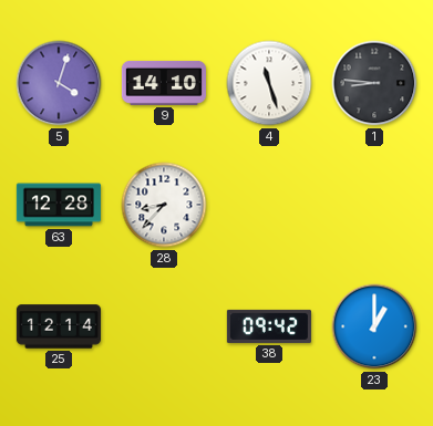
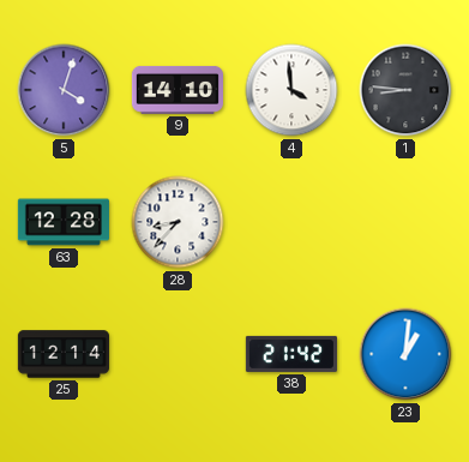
4: 11:27 -> 3:59 (291, 90)
38: 09:42 -> 21:42 (291, 354)
23: 1:00 -> 1:01 (405, 354)
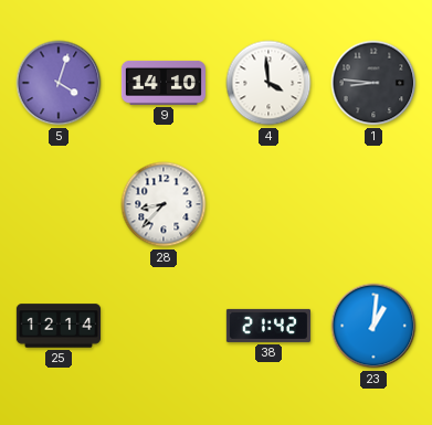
63: 12:28 -> none (64, 222)
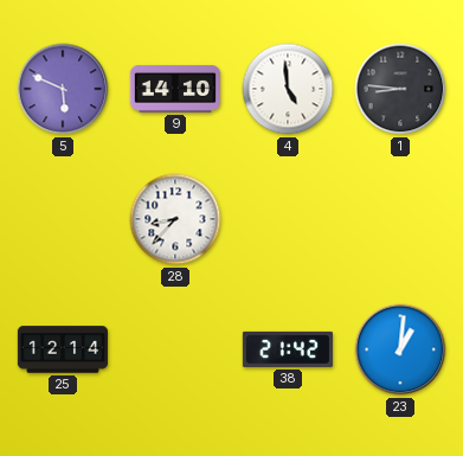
5: 4:03 -> 5:49 (63, 89)
4: 3:59 -> 4:59 (288, 89)
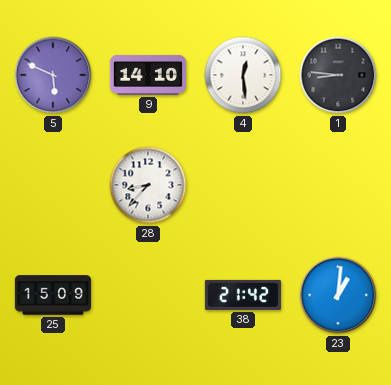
4: 4:59 -> 12:29 (243, 75)
25: 12:14 -> 15:09 (52, 295)
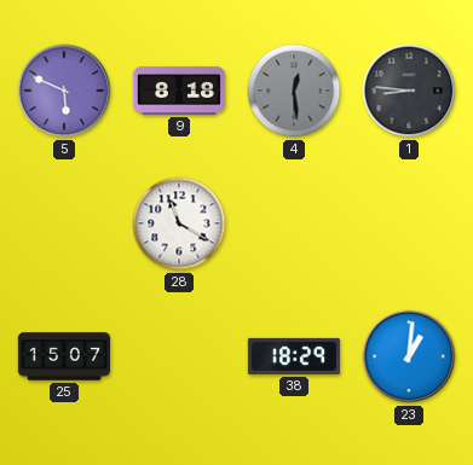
9: 14:10 -> 8:18 (178, 91)
4 dial: white -> grey (294, 91)
28: 8:37 -> 11:20 (179, 223)
25: 15:09 -> 15:07 (63, 356)
38: 21:42 -> 18:29 (294, 356)
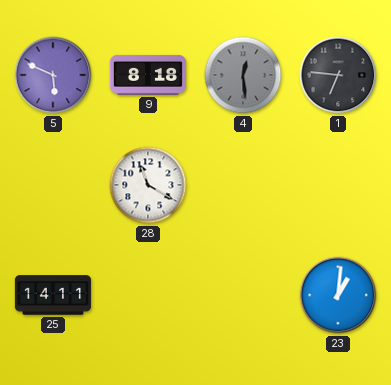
1: 8:46 -> 6:46 (338, 75)
25: 15:07 -> 14:11 (52, 295)
38: 18:29 -> none (294, 356)
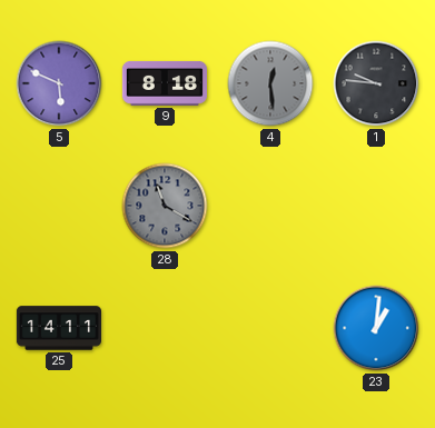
1: 6:46 -> 9:46 (376, 83)
28 dial: white -> grey (165, 206)
